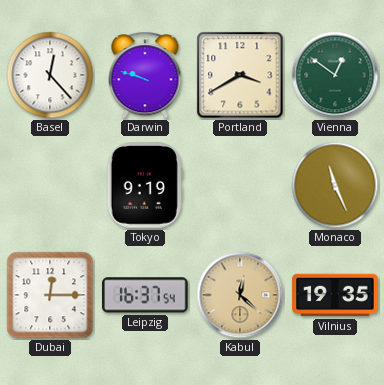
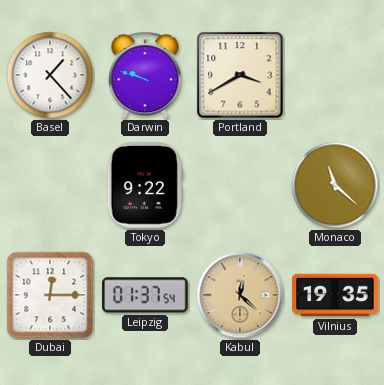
Basel: 12:23 -> 1:23 (50, 75)
Vienna: 12:51 -> none (335, 75)
Tokyo: 9:19 -> 9:22 (145, 185)
Monaco: 11:26 -> 11:22 (335, 185)
Leipzig: 16:37 -> 01:37 (146, 295)
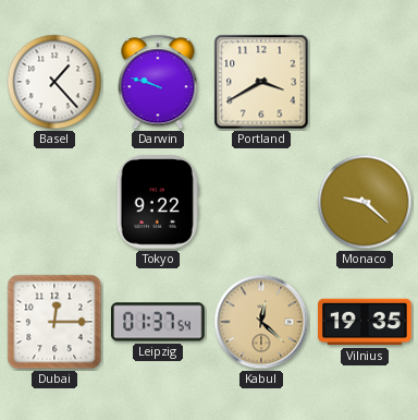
Monaco: 11:22 -> 9:22 (365, 202)
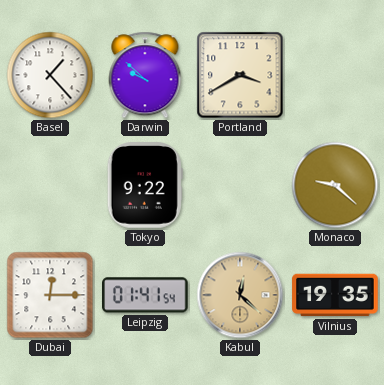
Darwin: 9:48 -> 9:52 (145, 75)
Leipzig: 01:37 -> 01:41 (146, 295)
